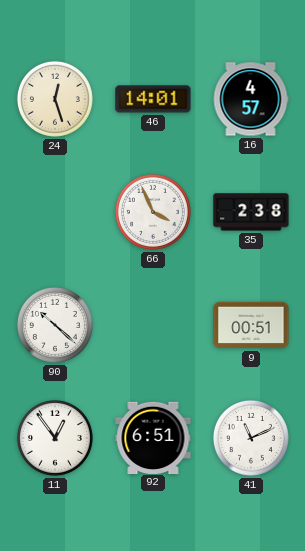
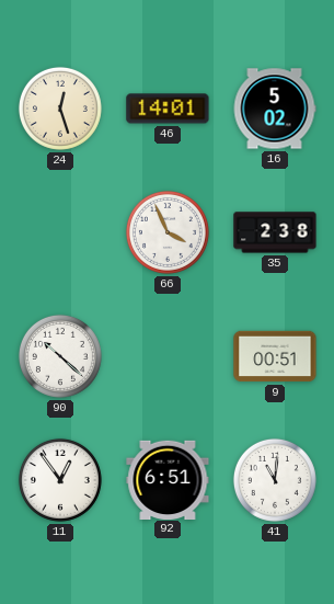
16: 4:57 -> 5:02 (275, 109)
41: 11:11 -> 11:01 (275, 480)
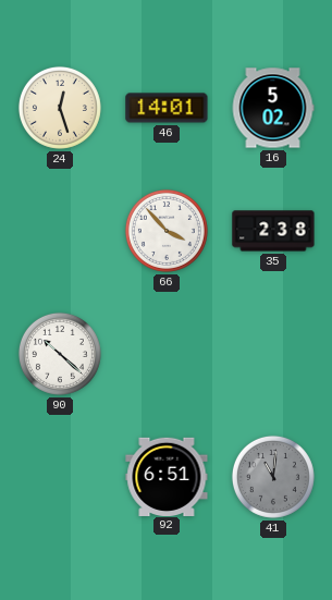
66: 3:56 -> 3:53 (167, 231)
9: 00:51 -> none (275, 356)
11: 12:54 -> none (60, 480)
41 dial: white -> grey (273, 477)
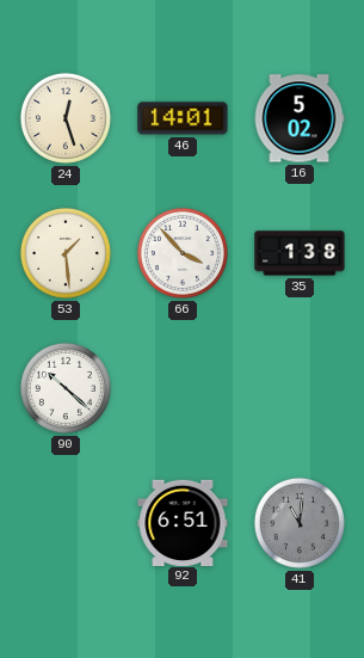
53: none -> 1:29 (66, 253)
35: 2:38 -> 1:38 (300, 253)
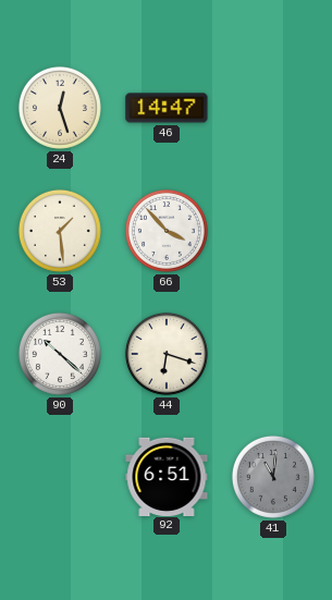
46: 14:01 -> 14:47 (167, 108)
16: 5:02 -> none (300, 118)
35: 1:38 -> none (300, 253)
44: none -> 6:18 (167, 354)
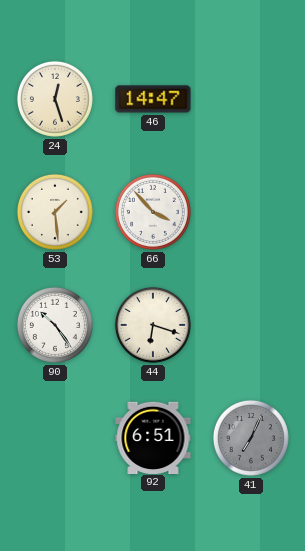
90: 10:22 -> 10:24 (55, 325)
41: 11:01 -> 7:04 (251, 438)
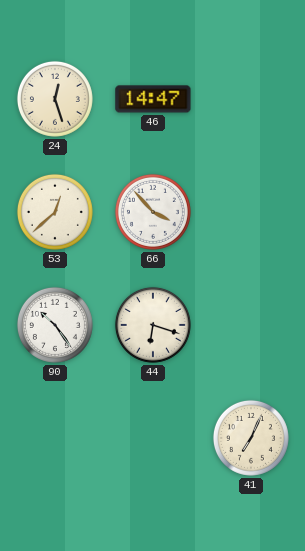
53: 1:29 -> 12:38 (55, 212)
92: 6:51 -> none (153, 437)
41 dial: grey -> cream (251, 438)
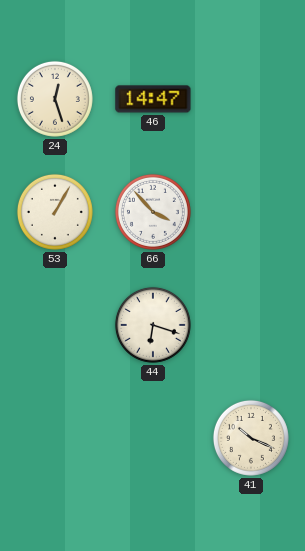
53: 12:38 -> 1:05 (55, 212)
90: 10:24 -> none (55, 325)
41: 7:04 -> 10:19 (251, 438)
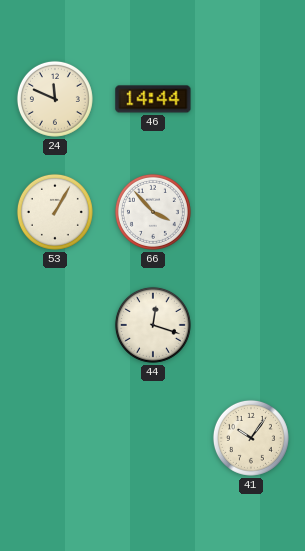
24: 12:27 -> 11:49 (55, 99)
46: 14:47 -> 14:44 (153, 99)
44: 6:18 -> 12:18 (153, 325)
41: 10:19 -> 10:06 (251, 438)
